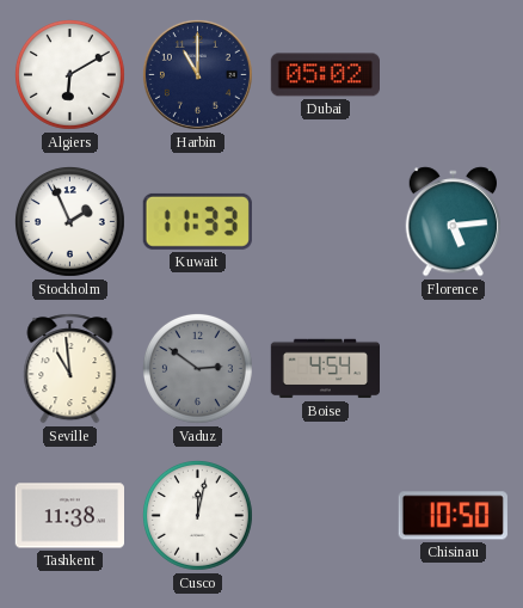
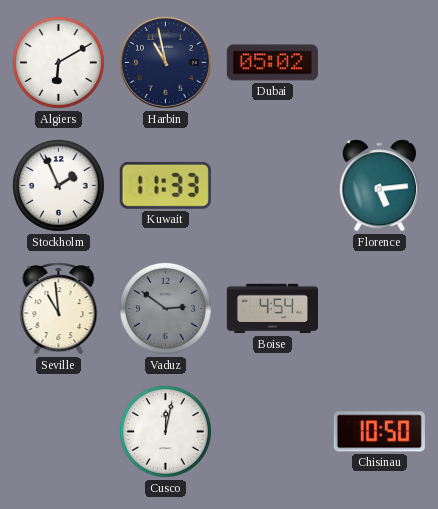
Harbin: 11:00 -> 10:58 (165, 62)
Tashkent: 11:38 -> none (69, 516)
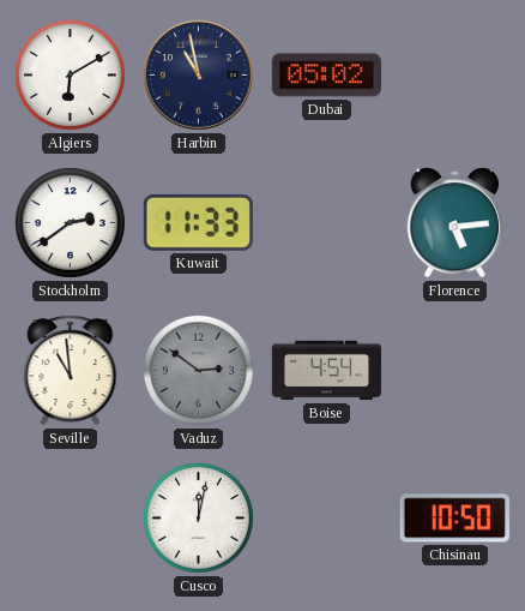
Stockholm: 1:56 -> 2:39 (70, 222)
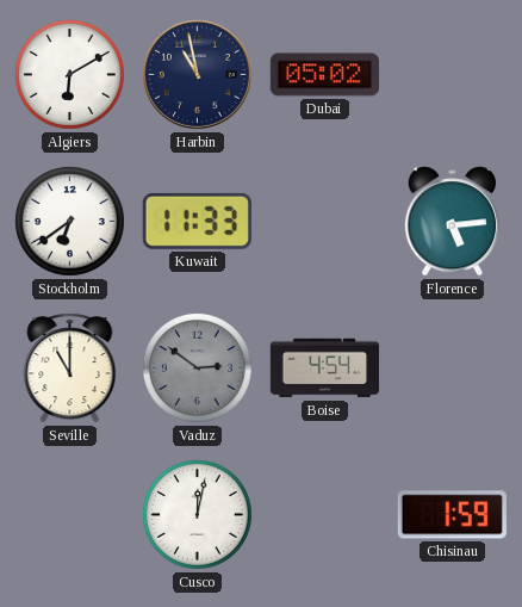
Stockholm: 2:39 -> 6:39 (69, 221)
Seville: 10:59 -> 11:00 (70, 368)
Chisinau: 10:50 -> 1:59 (452, 515)
